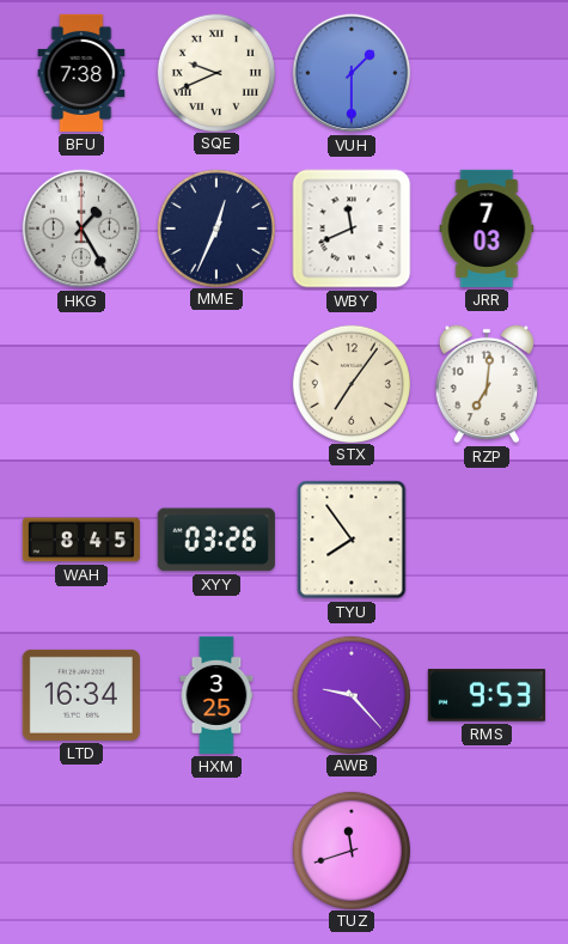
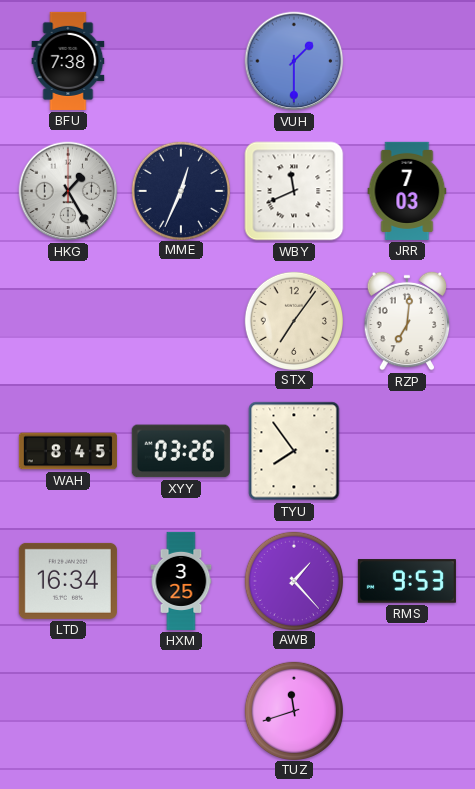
SQE: 9:41 -> none (215, 72)
AWB: 9:23 -> 1:23 (293, 580)
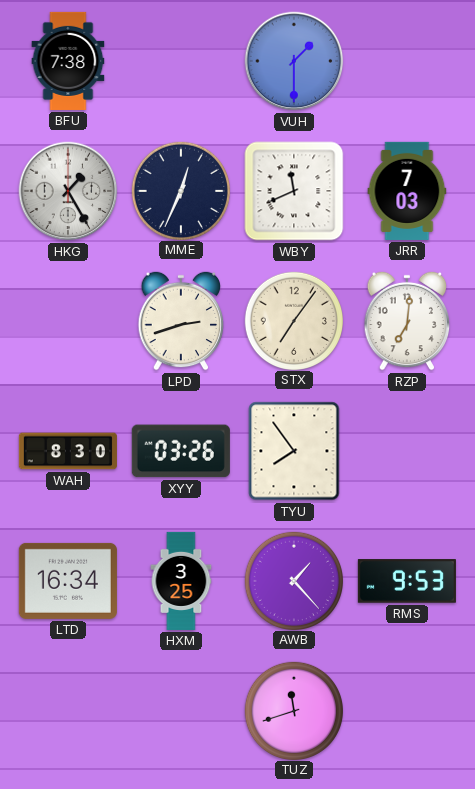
LPD: none -> 2:42 (181, 321)
WAH: 8:45 -> 8:30 (68, 451)
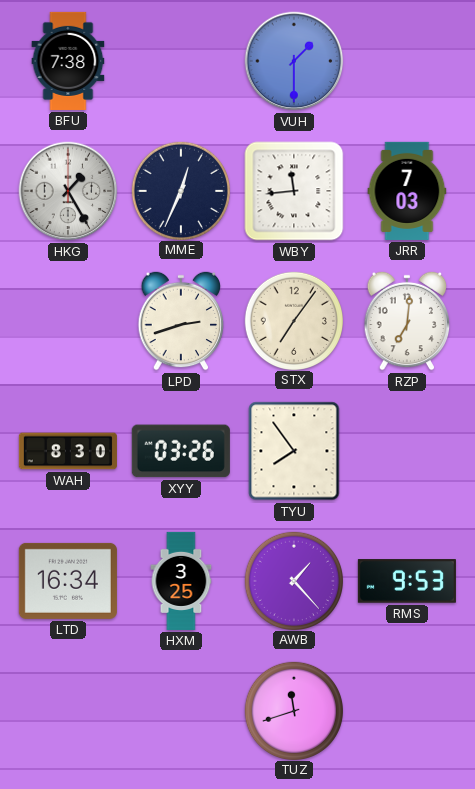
WBY: 11:41 -> 11:44 (294, 191)
